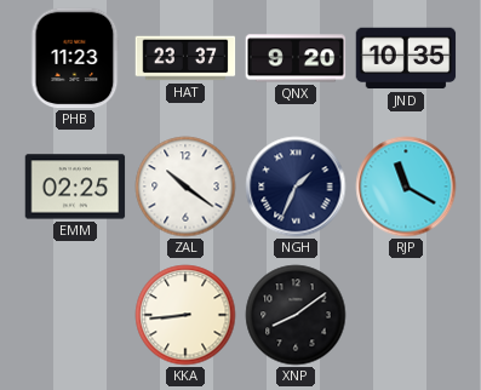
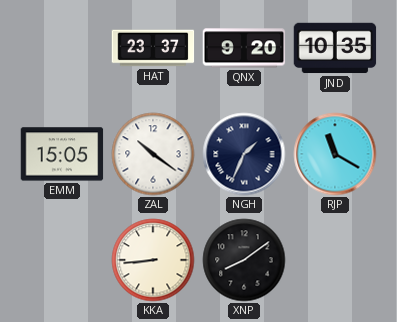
PHB: 11:23 -> none (75, 58)
EMM: 02:25 -> 15:05 (62, 154)
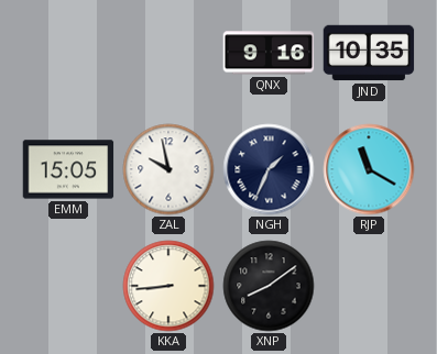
HAT: 23:37 -> none (153, 48)
QNX: 9:20 -> 9:16 (269, 53)
ZAL: 10:21 -> 9:58 (168, 169)
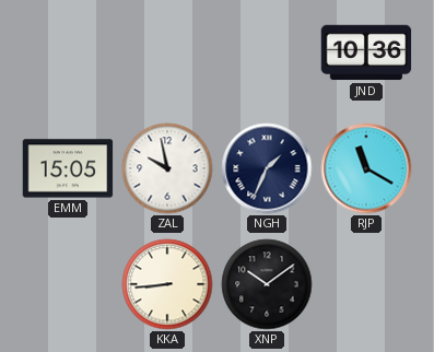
QNX: 9:16 -> none (269, 53)
JND: 10:35 -> 10:36 (366, 52)
XNP: 8:09 -> 10:09 (267, 284)
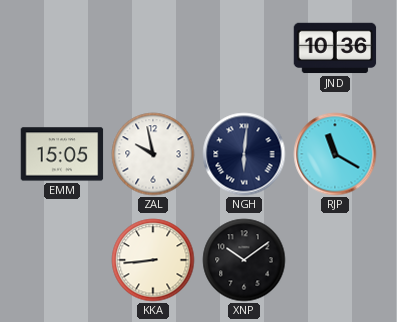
NGH: 1:34 -> 6:01 (244, 154)
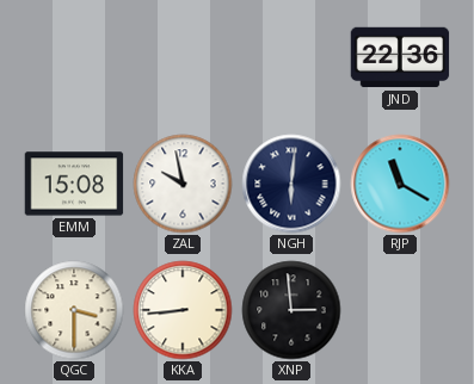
JND: 10:36 -> 22:36 (400, 57)
EMM: 15:05 -> 15:08 (74, 184)
QGC: none -> 3:30 (74, 310)
XNP: 10:09 -> 2:59 (291, 310)
